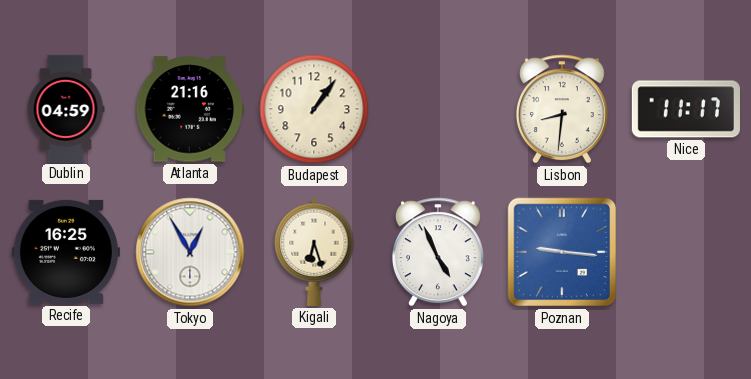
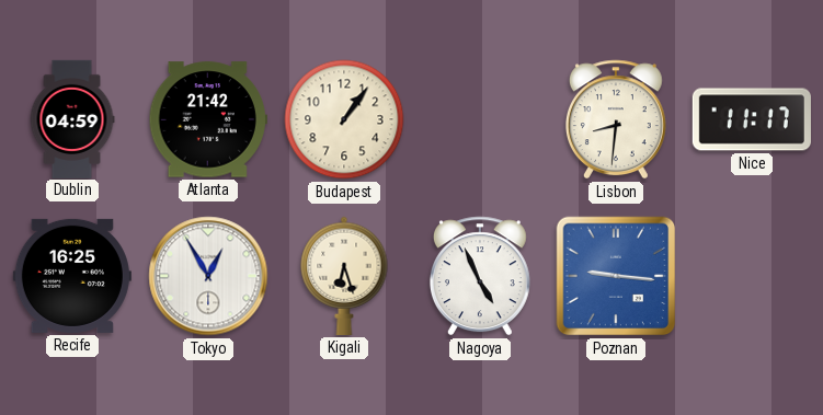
Atlanta: 21:16 -> 21:42 (208, 119)
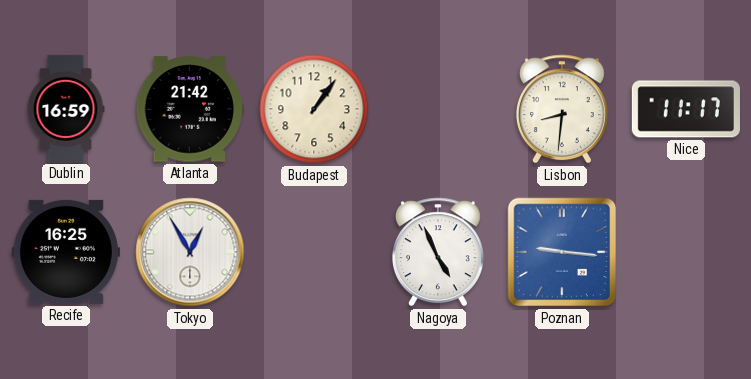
Dublin: 04:59 -> 16:59 (66, 108)
Kigali: 6:27 -> none (344, 276)
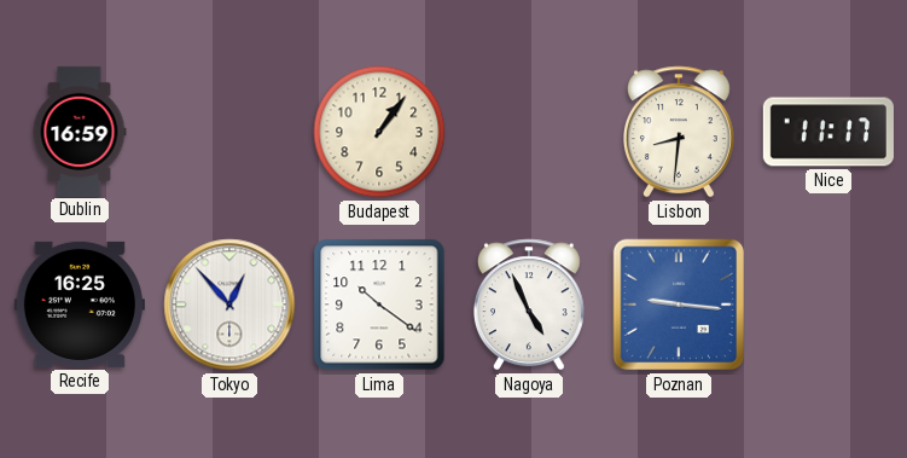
Atlanta: 21:42 -> none (190, 109)
Tokyo: 12:55 -> 12:53 (229, 305)
Lima: none -> 10:21 (379, 305)
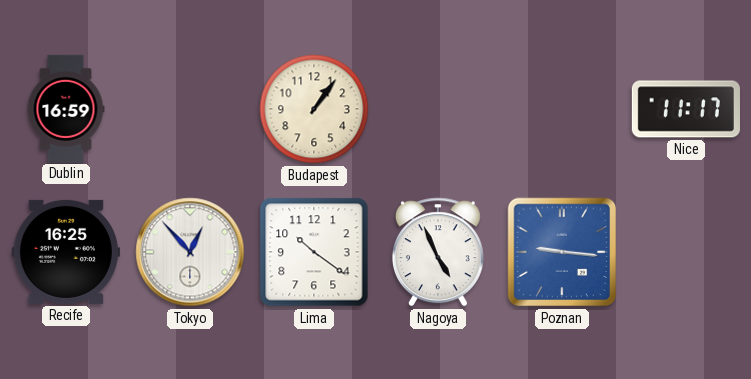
Lisbon: 8:31 -> none (679, 132)
